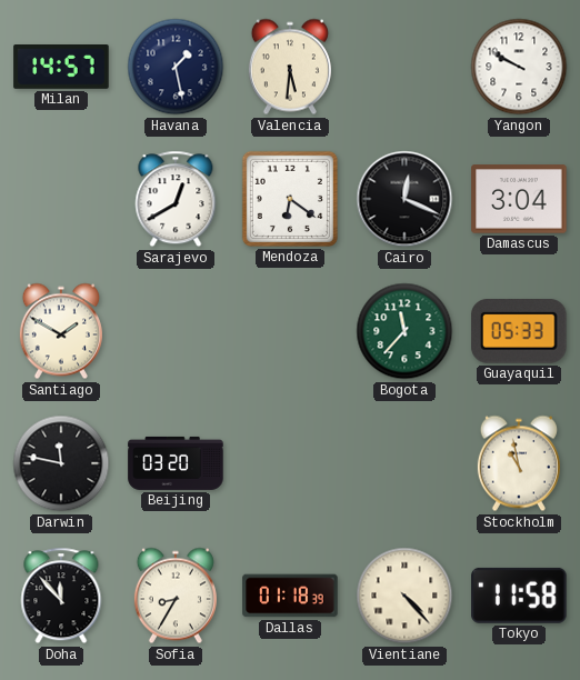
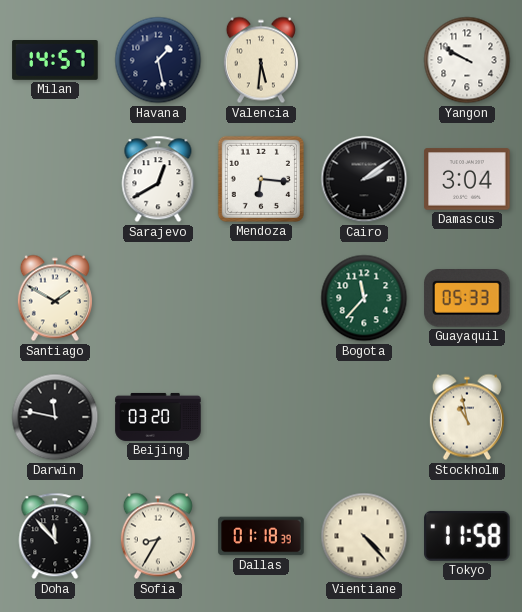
Mendoza: 6:21 -> 6:16 (261, 179)
Cairo: 12:19 -> 2:09 (364, 179)
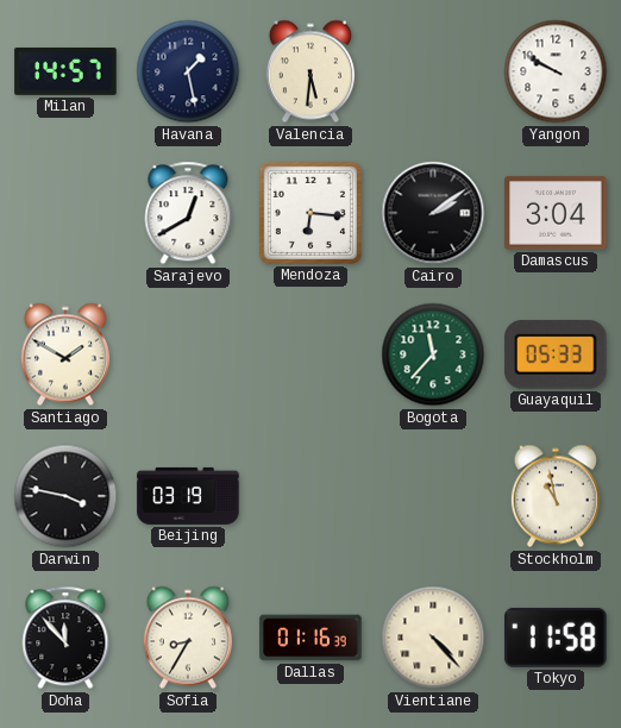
Darwin: 11:47 -> 3:47 (65, 496)
Beijing: 03:20 -> 03:19 (188, 496)
Dallas: 01:18 -> 01:16 (310, 638)
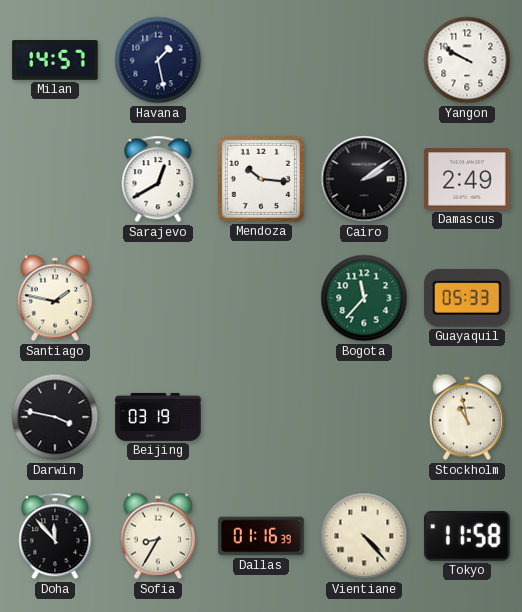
Valencia: 5:31 -> none (310, 71)
Mendoza: 6:16 -> 10:16 (261, 179)
Damascus: 3:04 -> 2:49 (467, 179)
Santiago: 1:50 -> 1:47 (55, 298)
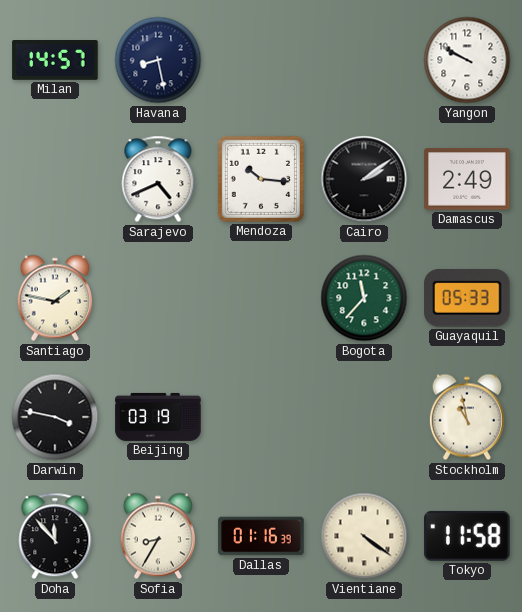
Havana: 1:28 -> 8:28 (158, 60)
Sarajevo: 12:40 -> 4:41 (158, 179)
Vientiane: 4:23 -> 4:21 (364, 536)
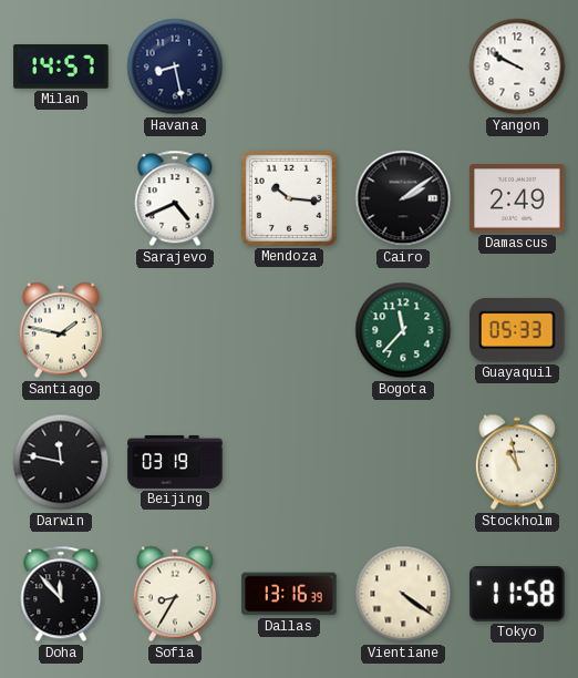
Darwin: 3:47 -> 11:47 (61, 462)
Dallas: 01:16 -> 13:16 (289, 594)
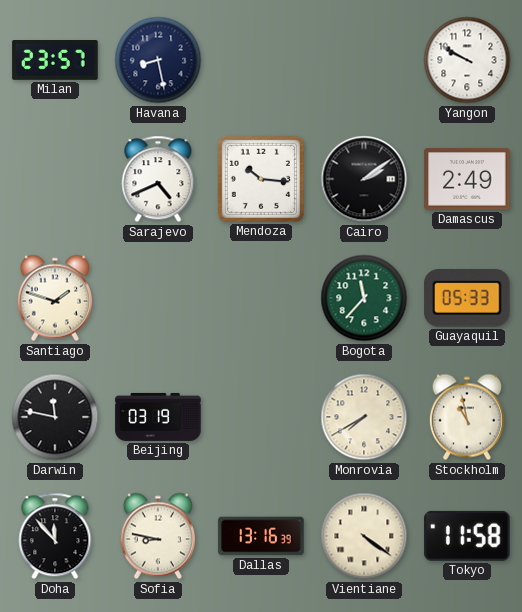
Milan: 14:57 -> 23:57 (55, 61)
Santiago: 1:47 -> 1:48 (55, 298)
Monrovia: none -> 7:40 (364, 417)
Sofia: 8:35 -> 8:47 (158, 536)
